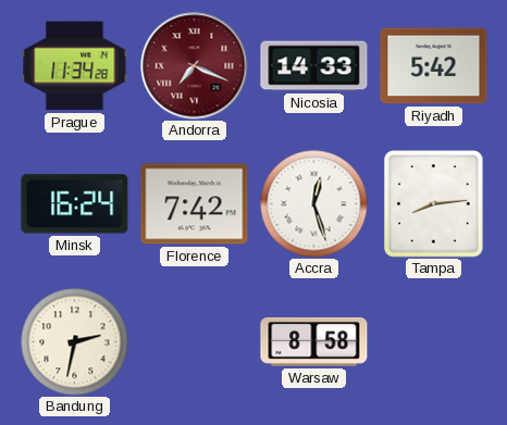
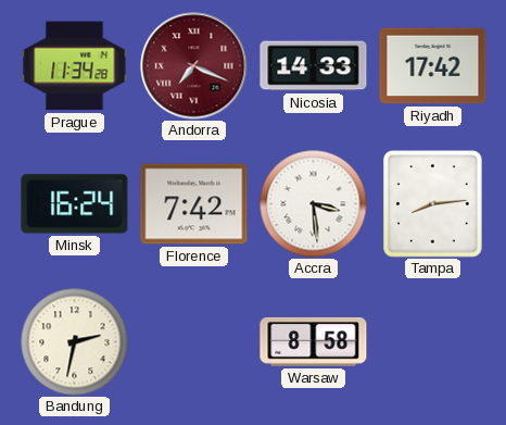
Riyadh: 5:42 -> 17:42 (433, 66)
Accra: 12:27 -> 3:29 (314, 204)
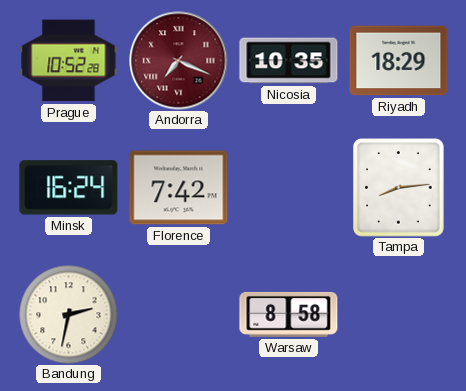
Prague: 11:34 -> 10:52 (69, 61)
Nicosia: 14:33 -> 10:35 (289, 61)
Riyadh: 17:42 -> 18:29 (399, 61)
Accra: 3:29 -> none (314, 204)
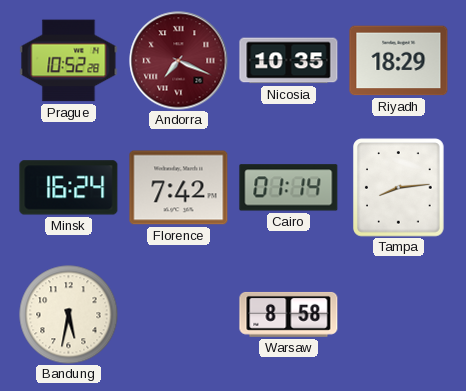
Cairo: none -> 01:14 (289, 188)
Bandung: 2:32 -> 5:32 (69, 315)
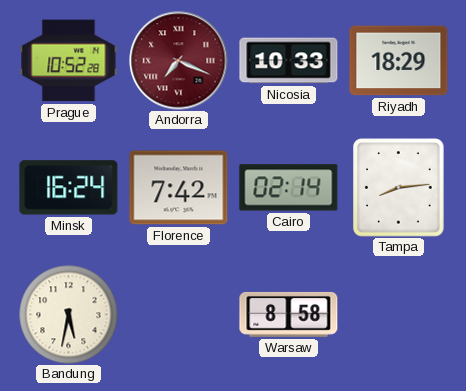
Nicosia: 10:35 -> 10:33 (289, 61)
Cairo: 01:14 -> 02:14 (289, 188)
